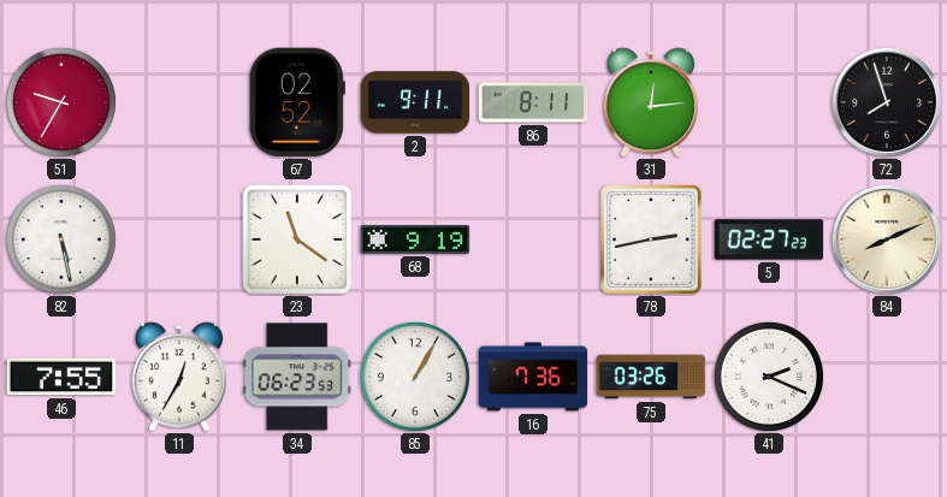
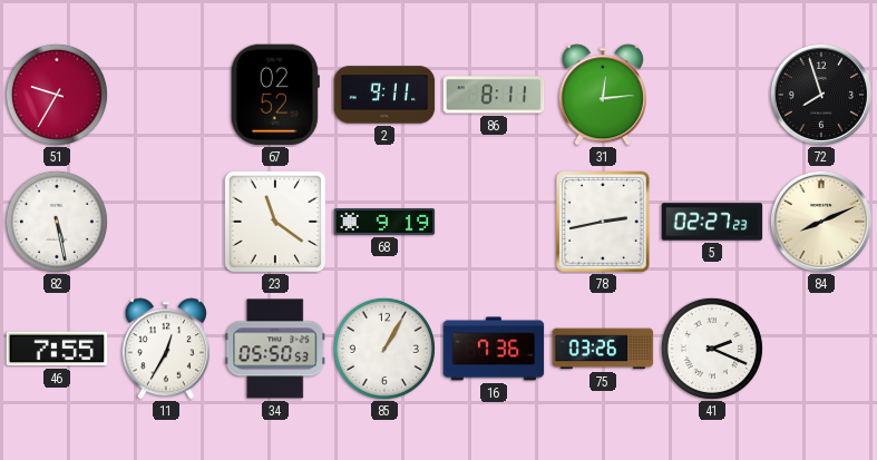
34: 06:23 -> 05:50 (275, 349)
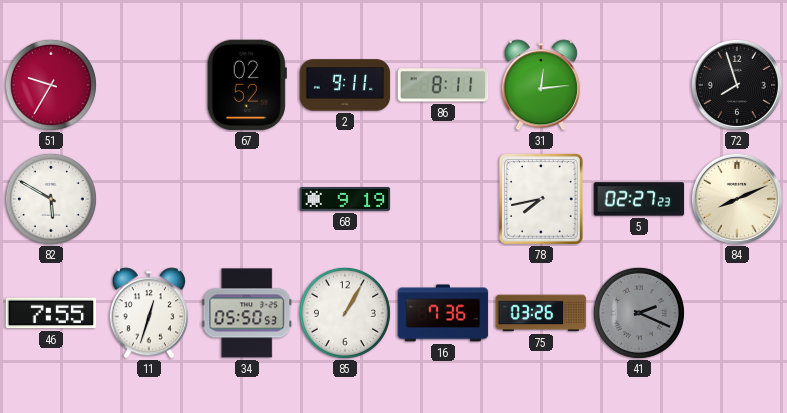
82: 5:28 -> 5:50 (51, 199)
23: 11:21 -> none (275, 222)
78: 2:43 -> 7:43 (541, 200)
11: 12:35 -> 12:33 (148, 313)
41 dial: white -> grey (639, 313)
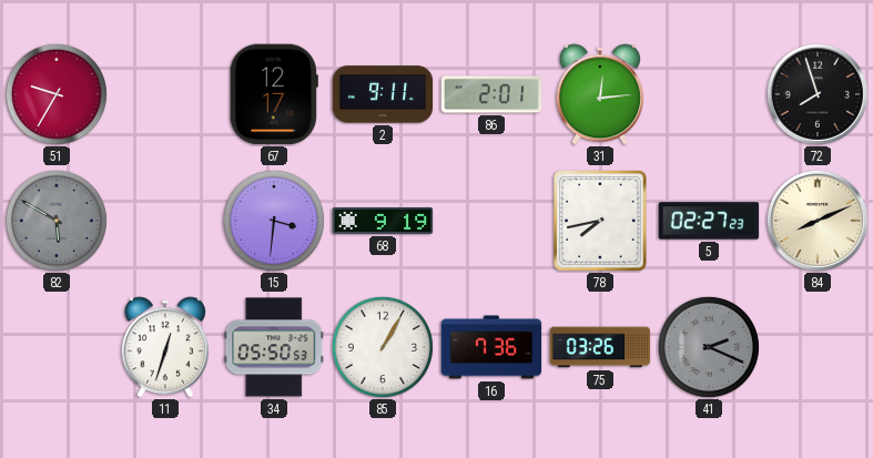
67: 02:52 -> 12:17 (274, 94)
86: 8:11 -> 2:01 (491, 94)
82 dial: white -> grey (57, 221)
15: none -> 3:31 (274, 221)
46: 7:55 -> none (51, 313)
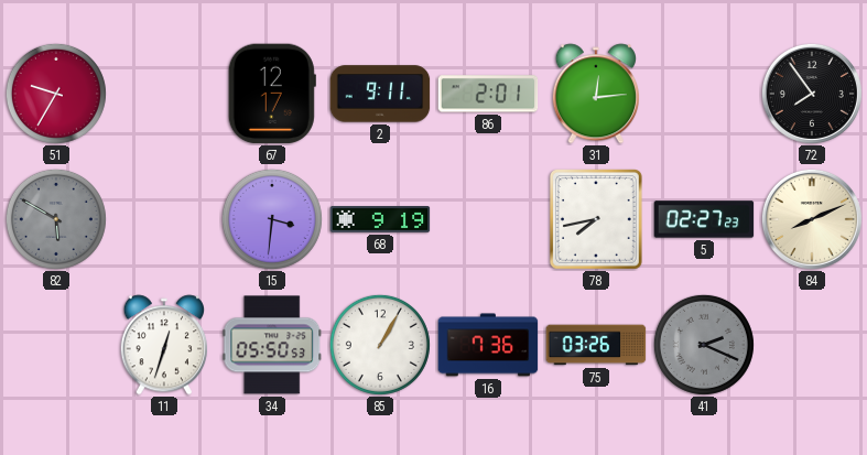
72: 7:57 -> 7:54 (812, 94)
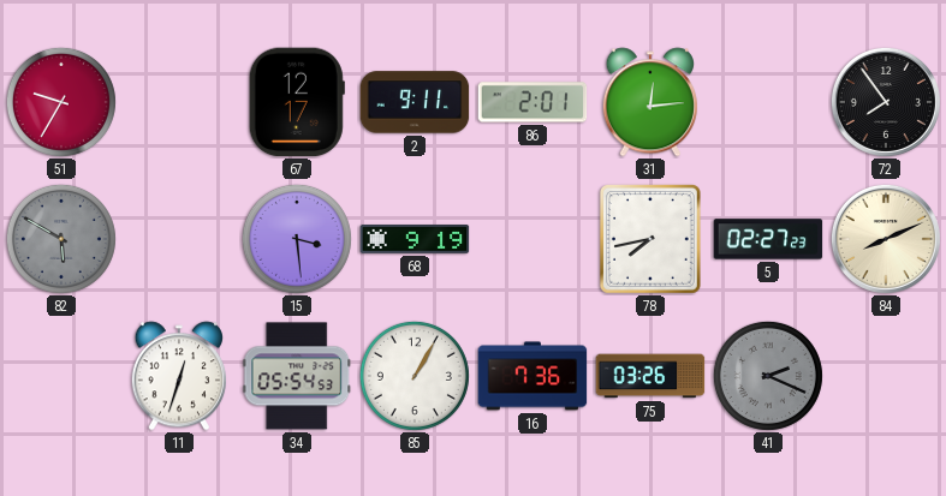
15: 3:31 -> 3:29 (297, 239)
34: 05:50 -> 05:54 (297, 376)
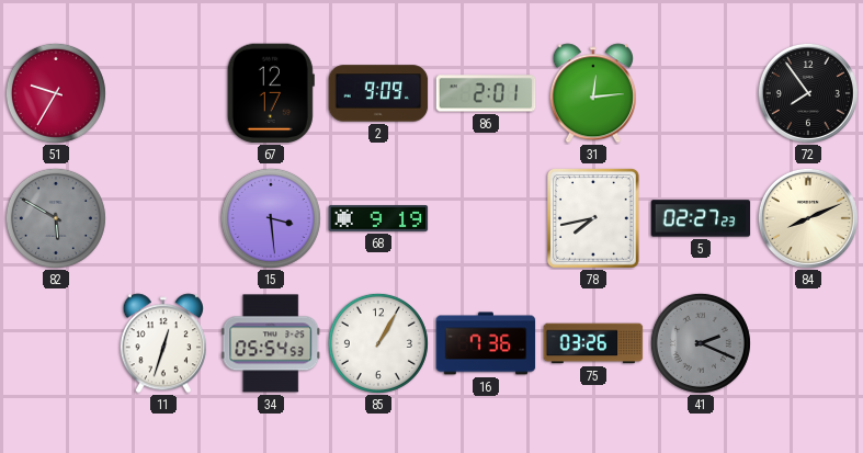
2: 9:11 -> 9:09 (378, 93)
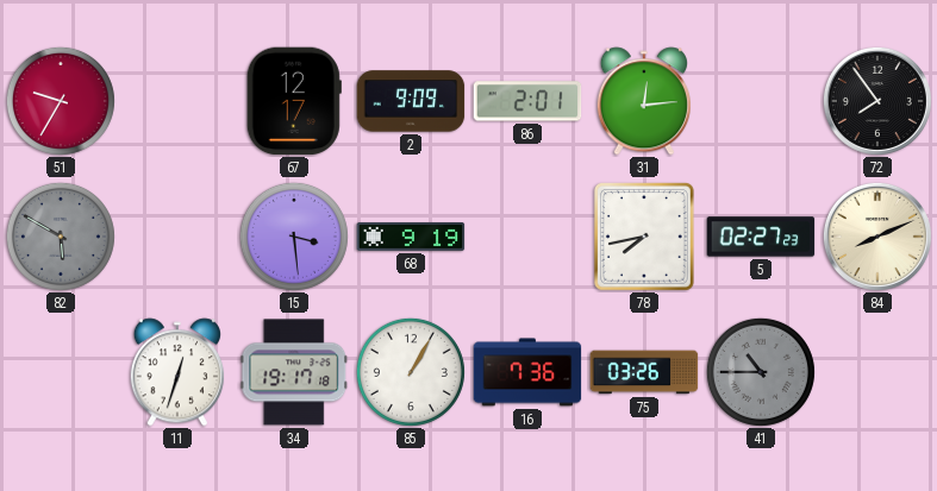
34: 05:54 -> 19:17 (294, 372)
41: 2:19 -> 10:45 (761, 372)
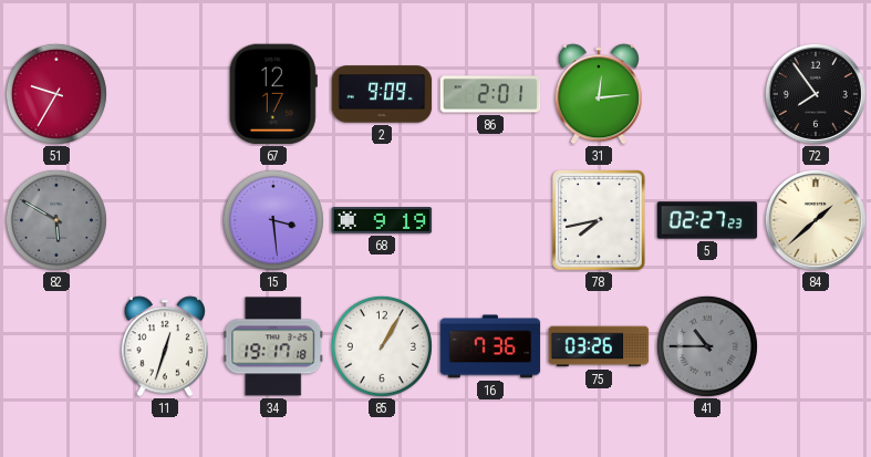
84: 8:11 -> 1:38 (816, 220)
